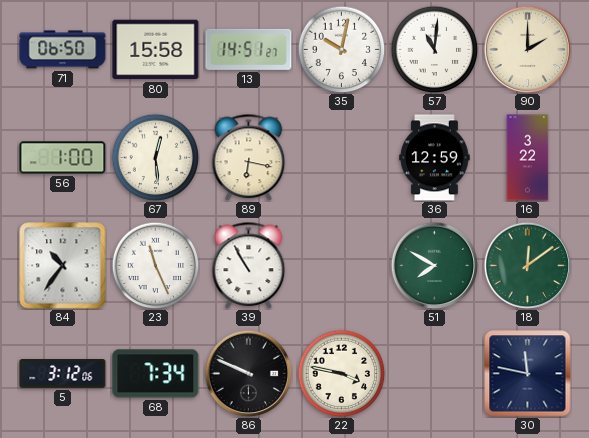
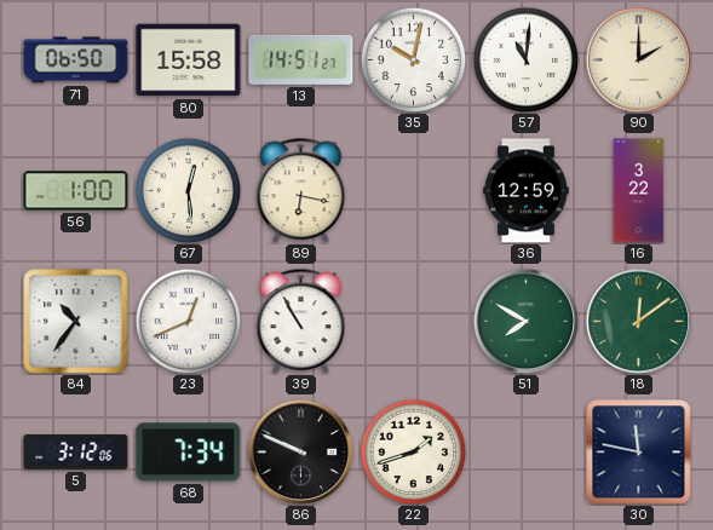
23: 11:26 -> 12:41 (188, 321)
22: 3:47 -> 1:42 (413, 451)
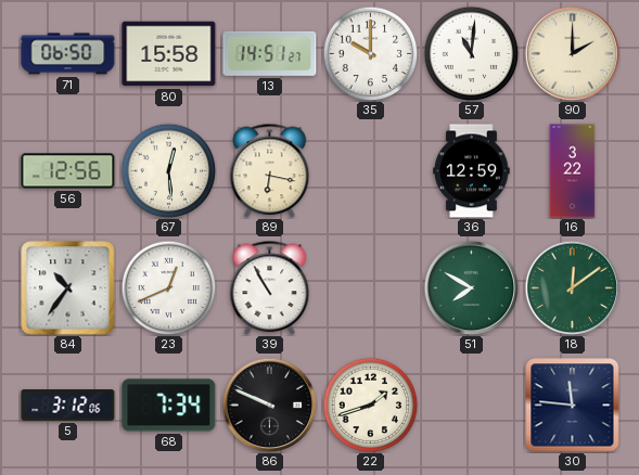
35: 10:02 -> 10:00 (370, 53)
56: 1:00 -> 12:56 (68, 171)
30: 11:47 -> 11:46 (573, 406)
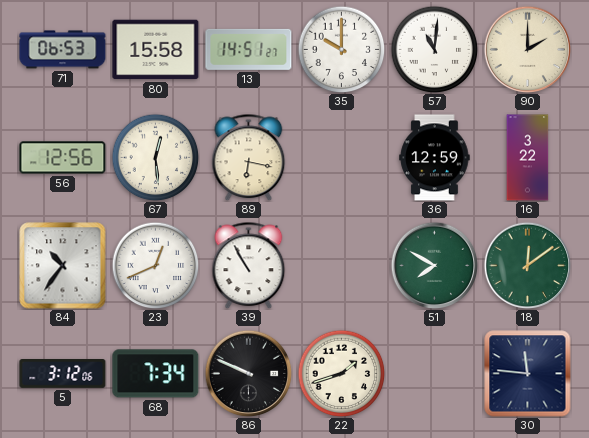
71: 06:50 -> 06:53 (63, 50)
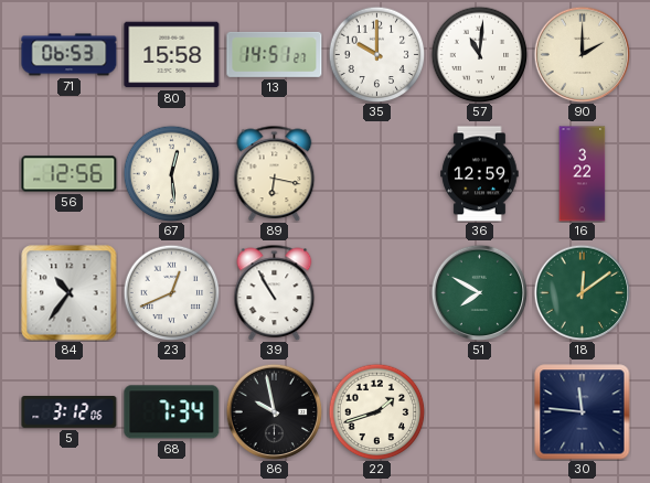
86: 9:49 -> 9:58 (274, 411)
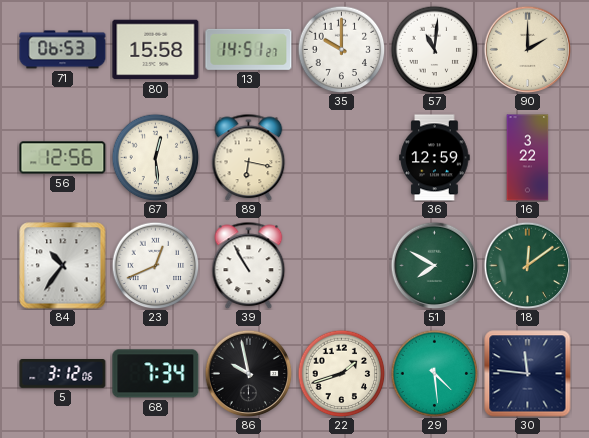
29: none -> 4:29 (434, 373)
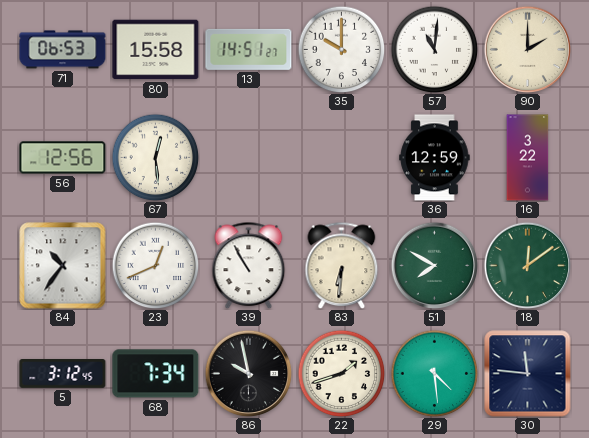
89: 6:17 -> none (249, 157)
83: none -> 6:31 (342, 265)
5: 3:12:06 -> 3:12:45 (63, 374)
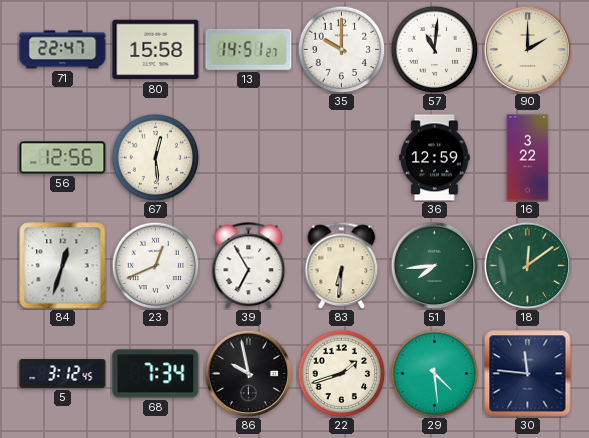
71: 06:53 -> 22:47 (63, 50)
84: 10:36 -> 12:33 (63, 266)
39: 10:55 -> 6:55 (249, 265)
51: 7:50 -> 7:44 (434, 265)
